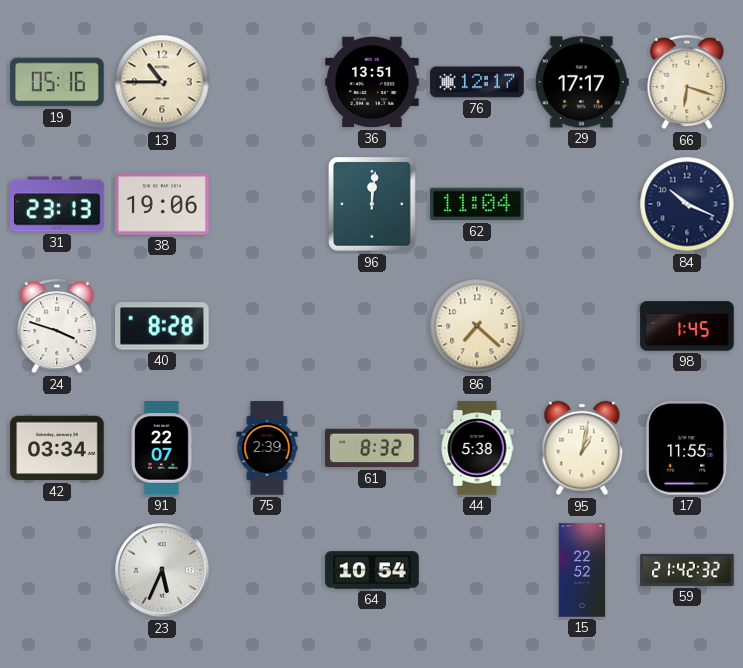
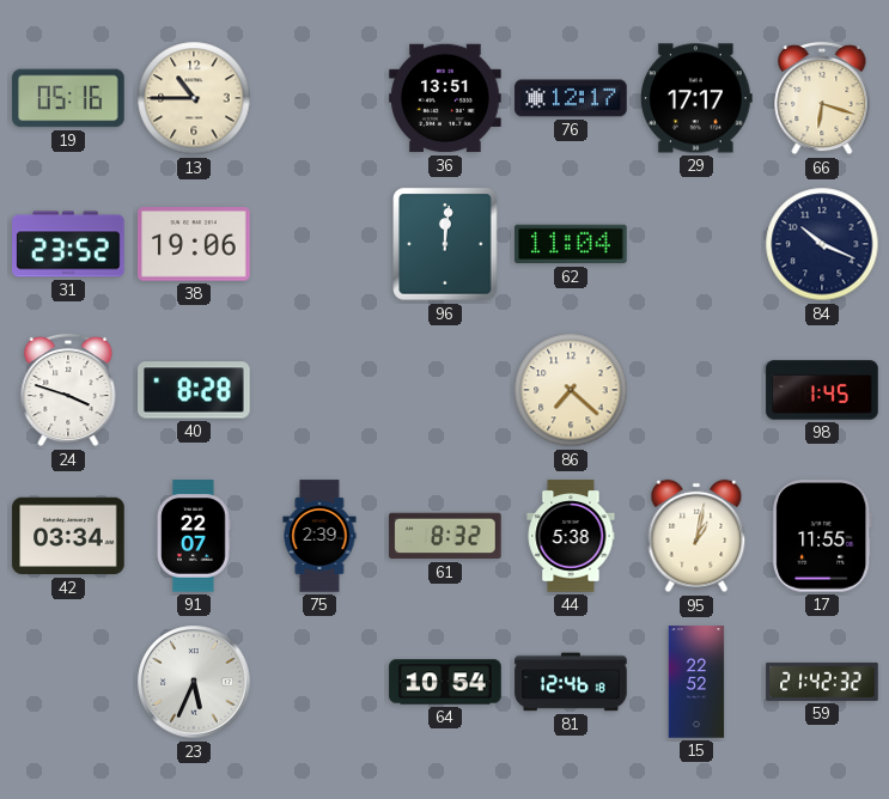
31: 23:13 -> 23:52 (68, 244)
81: none -> 12:46 (571, 682)
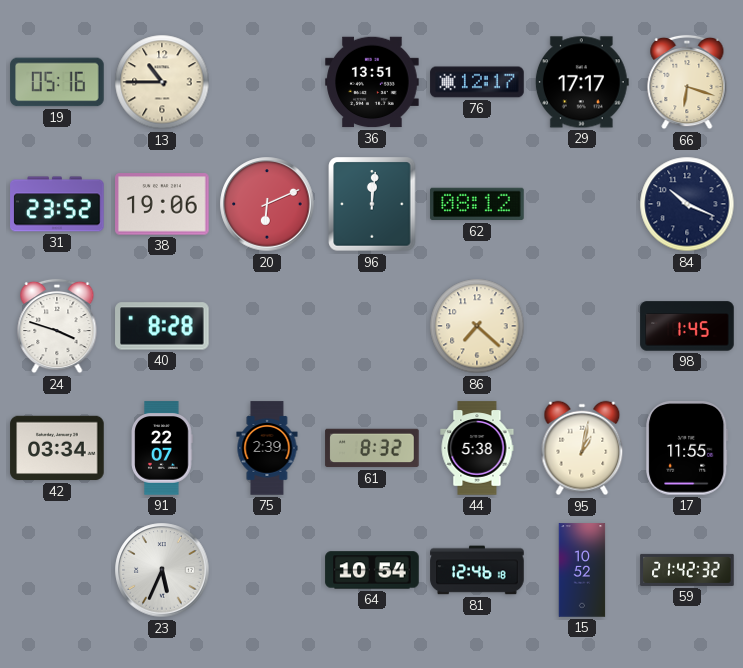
20: none -> 6:11 (267, 204)
62: 11:04 -> 08:12 (477, 204)
15: 22:52 -> 10:52 (582, 570)
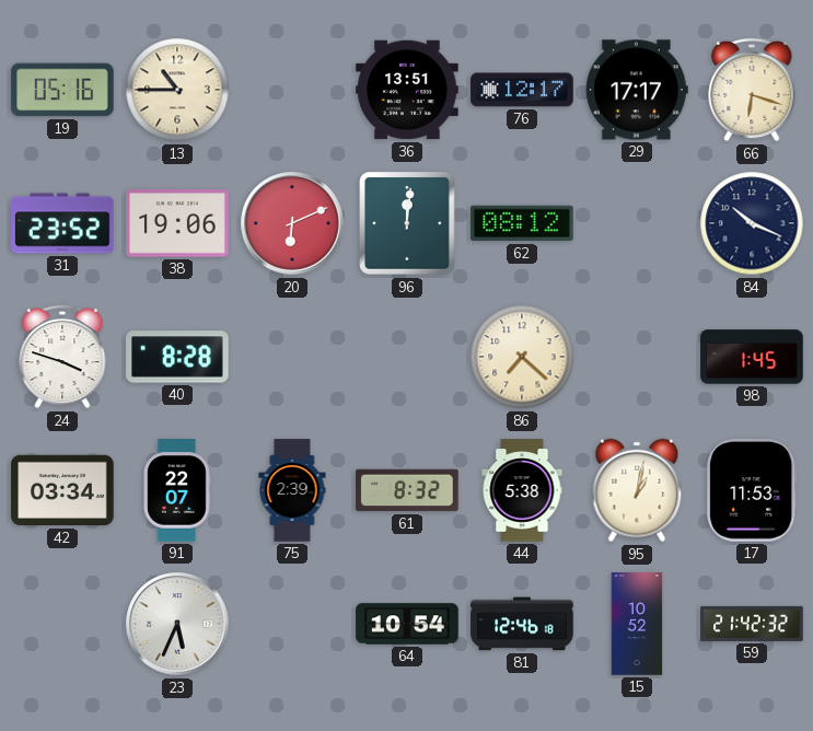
17: 11:55 -> 11:53 (752, 490)
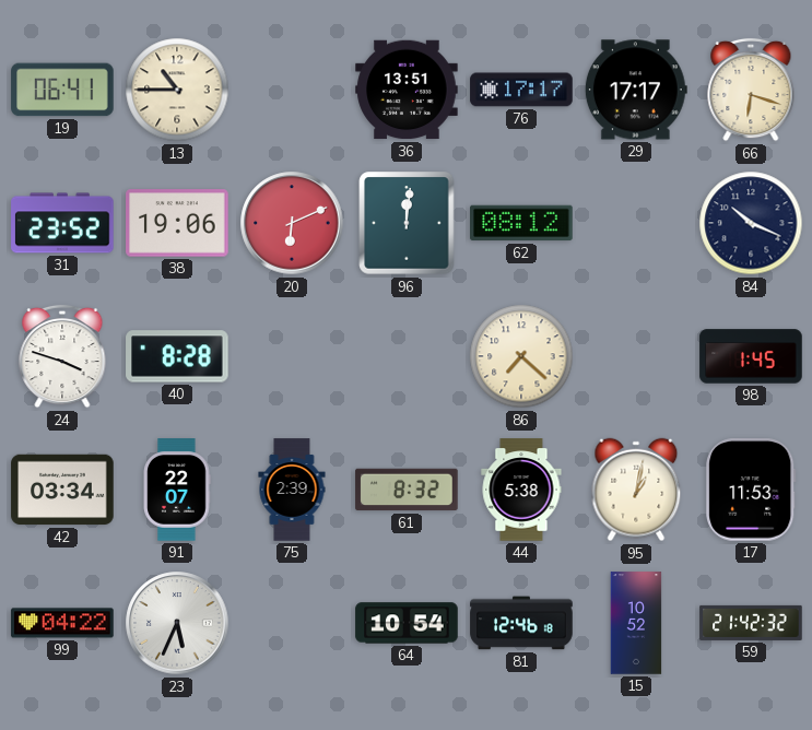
19: 05:16 -> 06:41 (62, 90)
76: 12:17 -> 17:17 (521, 90)
99: none -> 04:22 (62, 623)
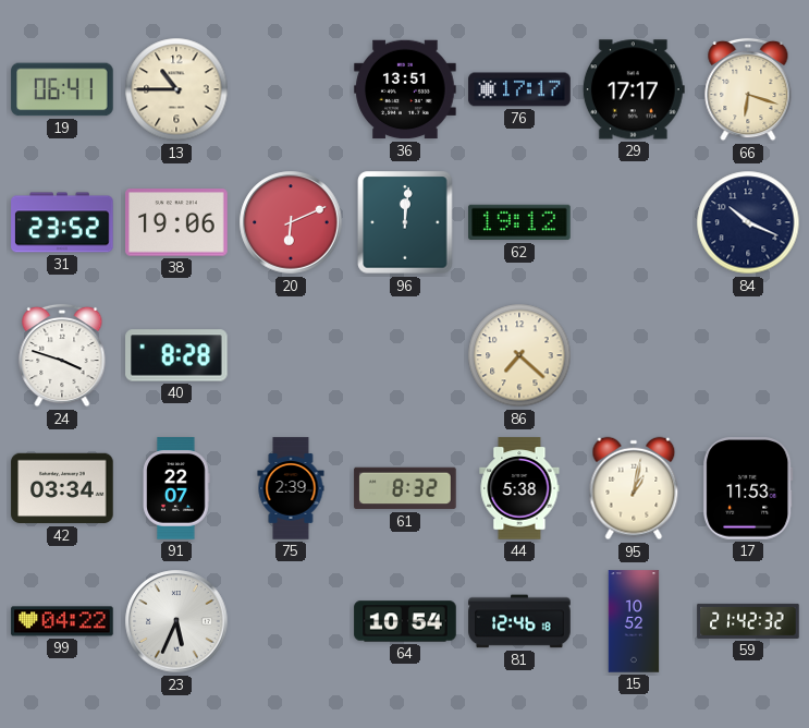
62: 08:12 -> 19:12 (519, 222)
98: 1:45 -> none (751, 356)
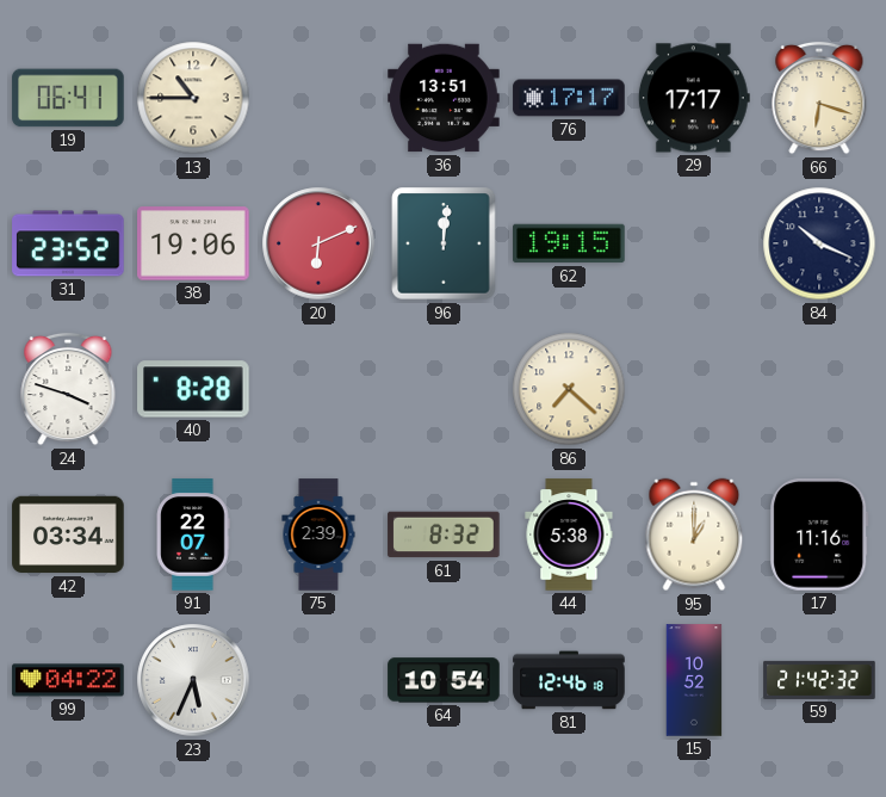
62: 19:12 -> 19:15 (569, 243)
95: 1:02 -> 1:00 (694, 535)
17: 11:53 -> 11:16 (819, 535)
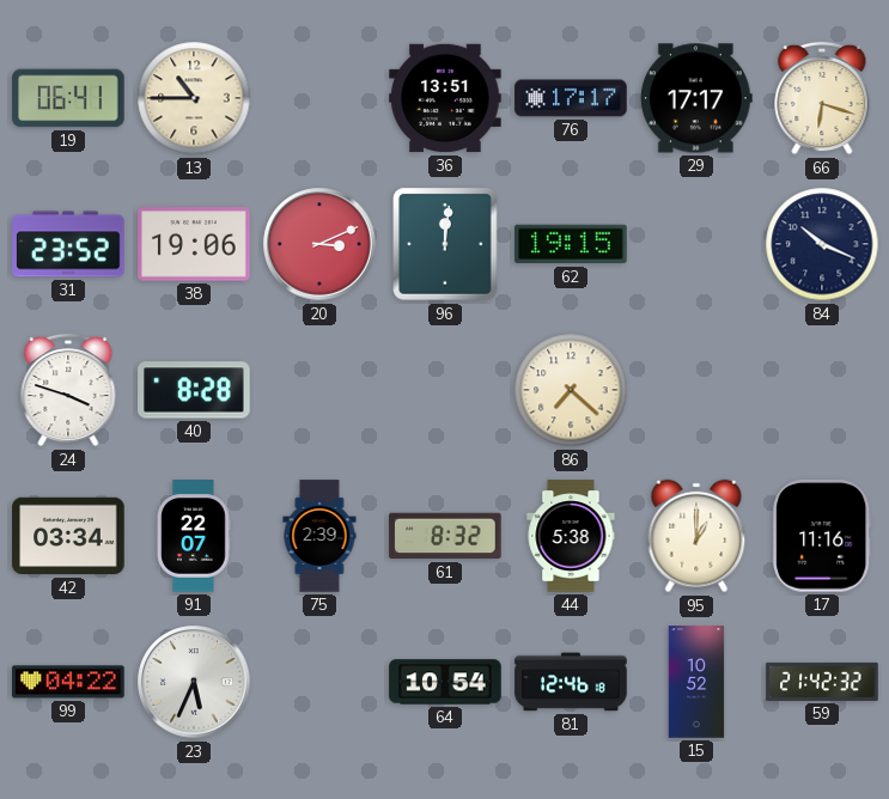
20: 6:11 -> 3:11 (319, 244)
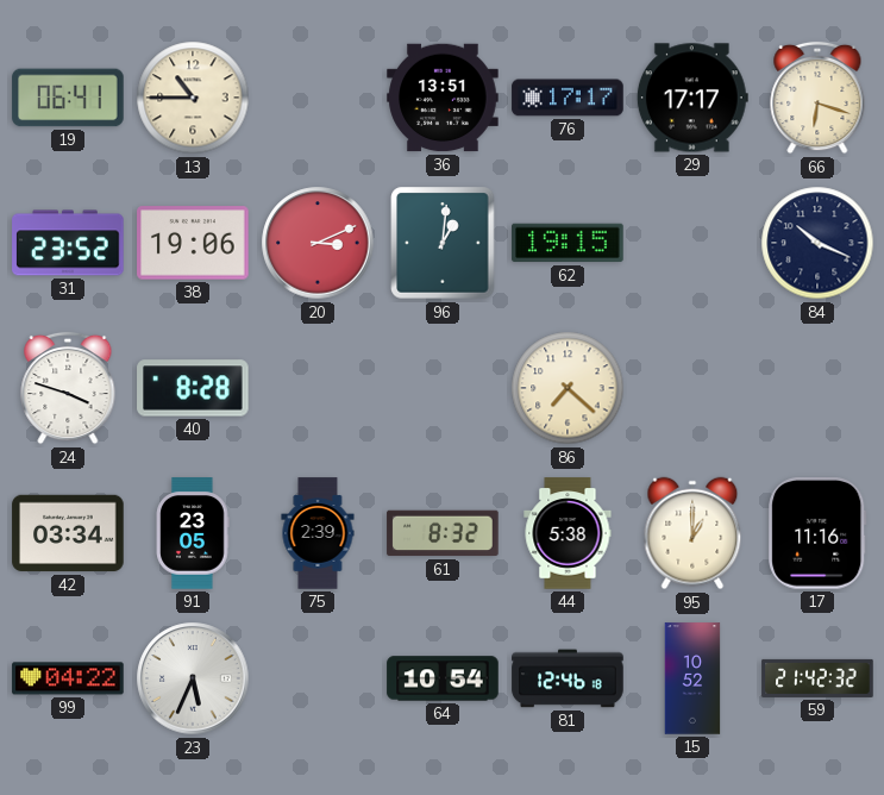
96: 12:01 -> 1:01 (443, 243)
91: 22:07 -> 23:05 (193, 533)
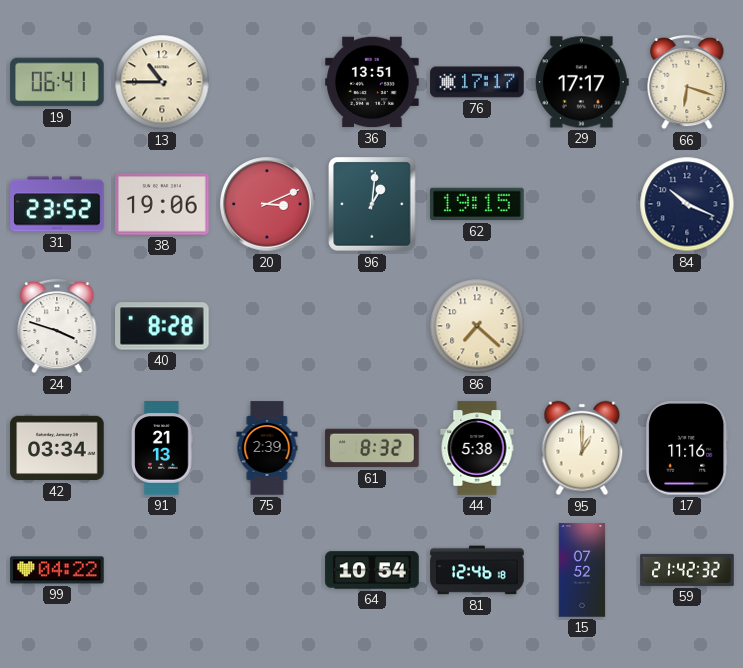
91: 23:05 -> 21:13 (162, 448)
23: 5:34 -> none (193, 678)
15: 10:52 -> 07:52 (582, 570)
